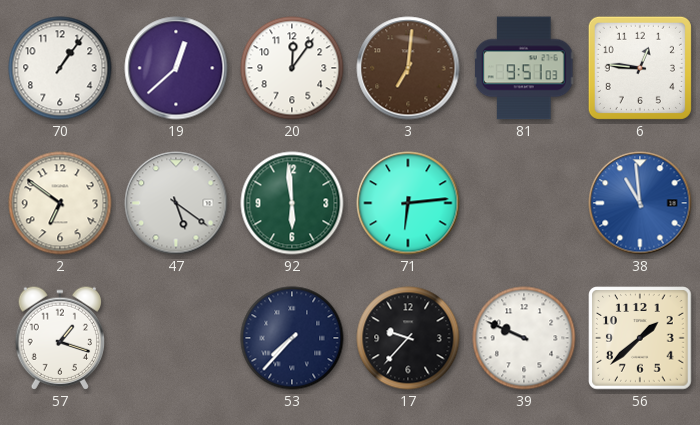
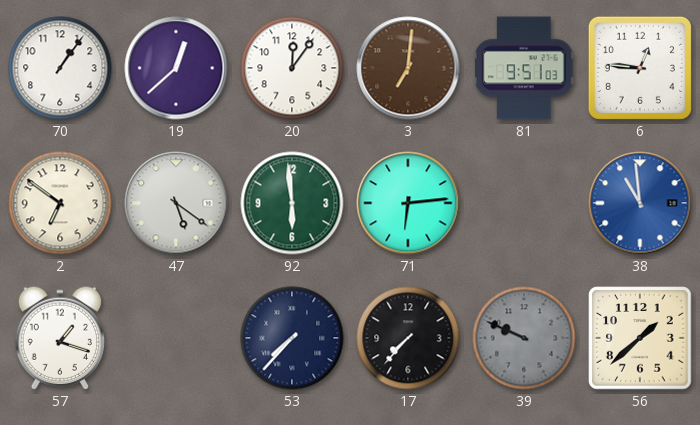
17: 9:37 -> 7:37 (408, 338)
39 dial: white -> grey (524, 338)
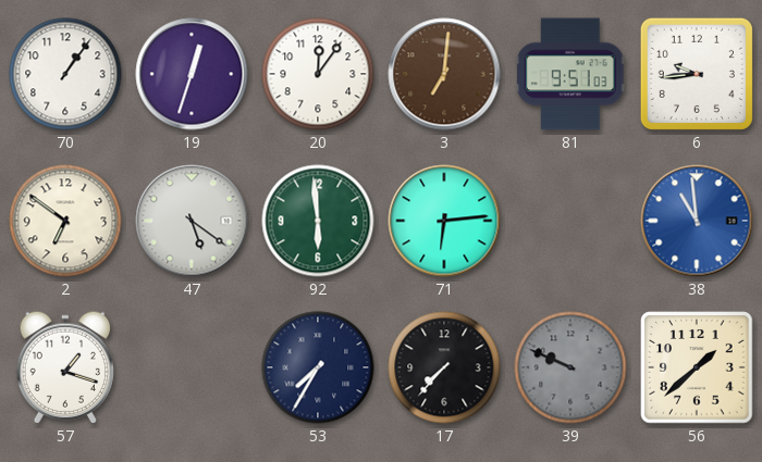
19: 12:38 -> 12:33 (192, 74)
6: 12:46 -> 9:44 (697, 74)
53: 7:37 -> 7:35 (318, 367)
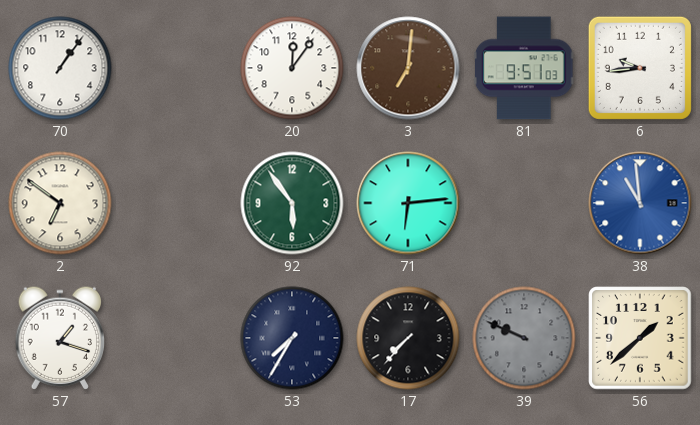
19: 12:33 -> none (192, 74)
47: 5:21 -> none (192, 221)
92: 5:59 -> 5:54 (292, 203)
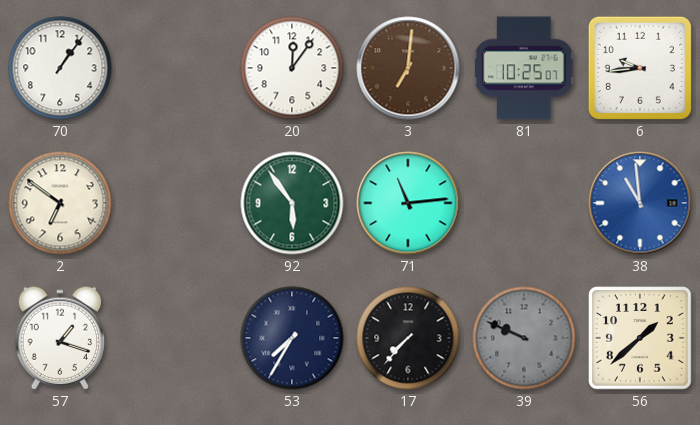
81: 9:51 -> 10:25 (524, 68)
71: 6:14 -> 11:14 (408, 203)
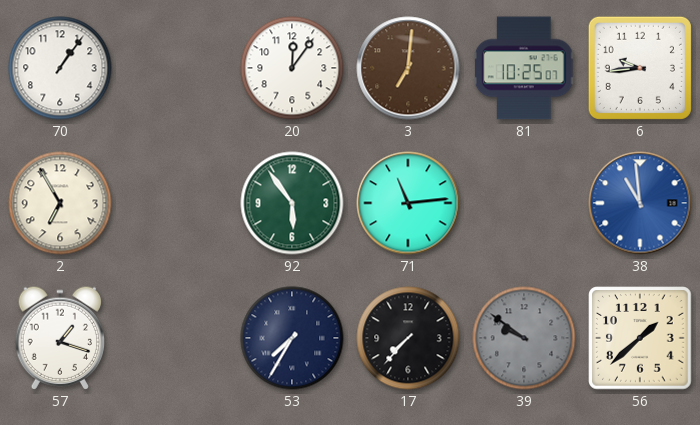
2: 6:51 -> 6:55 (60, 203)
39: 9:49 -> 9:51 (524, 338)
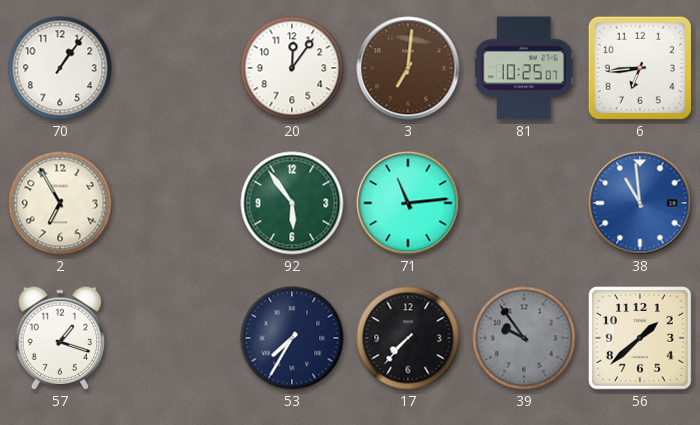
6: 9:44 -> 6:44 (640, 68)
39: 9:51 -> 9:54 (524, 338)
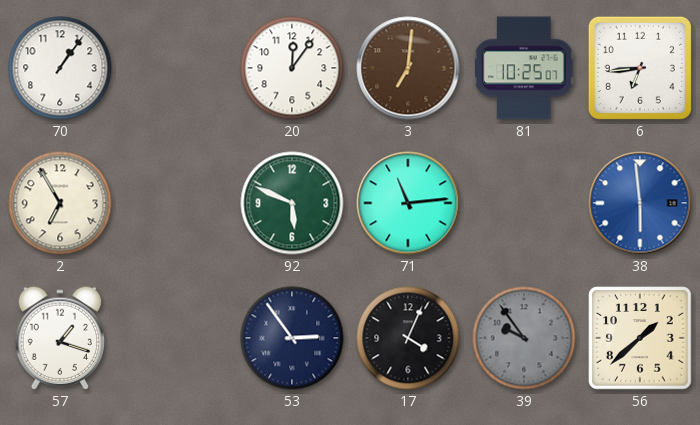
92: 5:54 -> 5:49 (292, 203)
38: 10:59 -> 5:59 (640, 203)
53: 7:35 -> 2:54 (292, 338)
17: 7:37 -> 4:04 (408, 338)
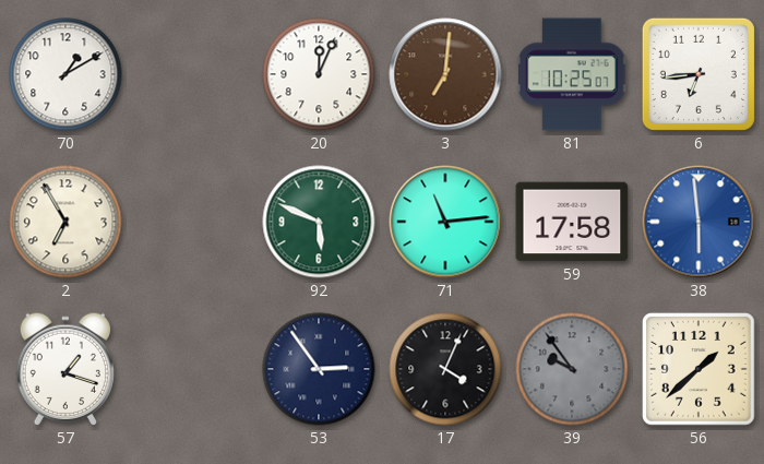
70: 1:06 -> 1:10 (65, 74)
20: 12:06 -> 12:04 (319, 74)
59: none -> 17:58 (572, 222)
